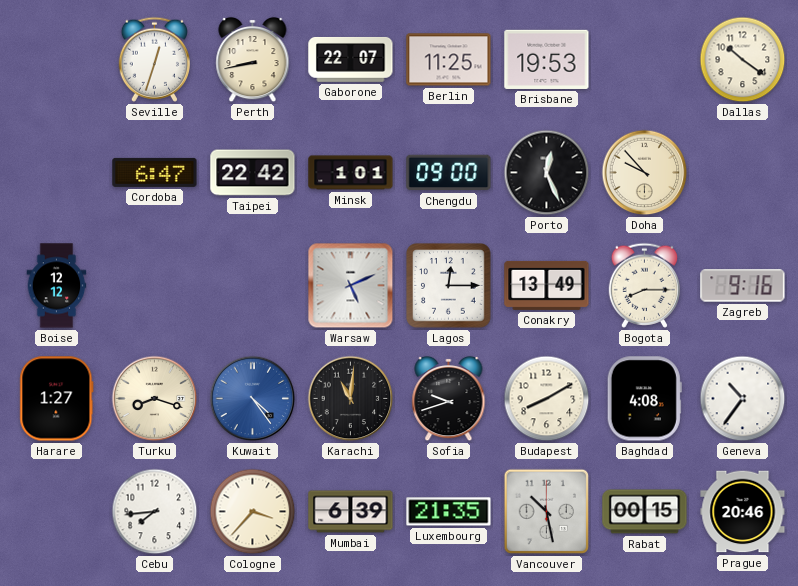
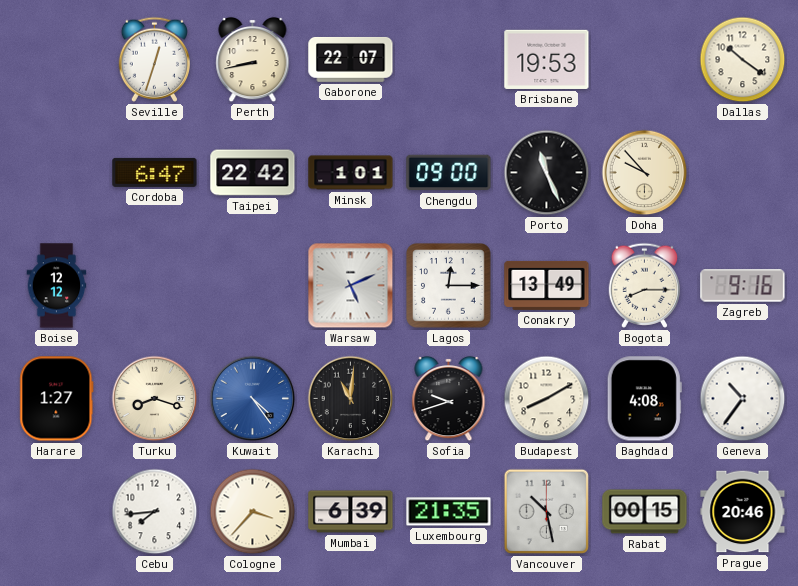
Berlin: 11:25 -> none (449, 60)
Porto: 12:26 -> 11:26 (547, 173)
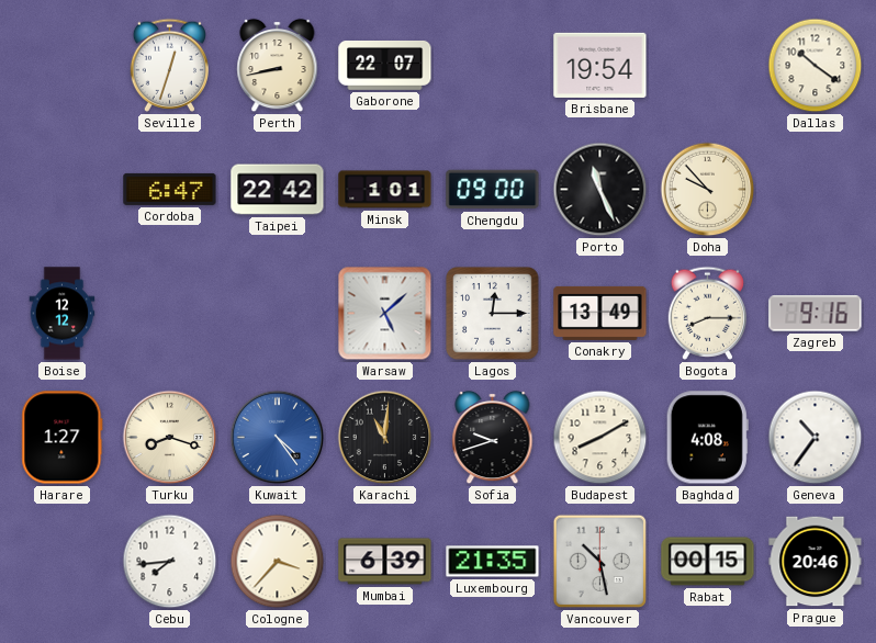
Brisbane: 19:53 -> 19:54 (600, 65)
Warsaw: 5:11 -> 5:08 (385, 314)
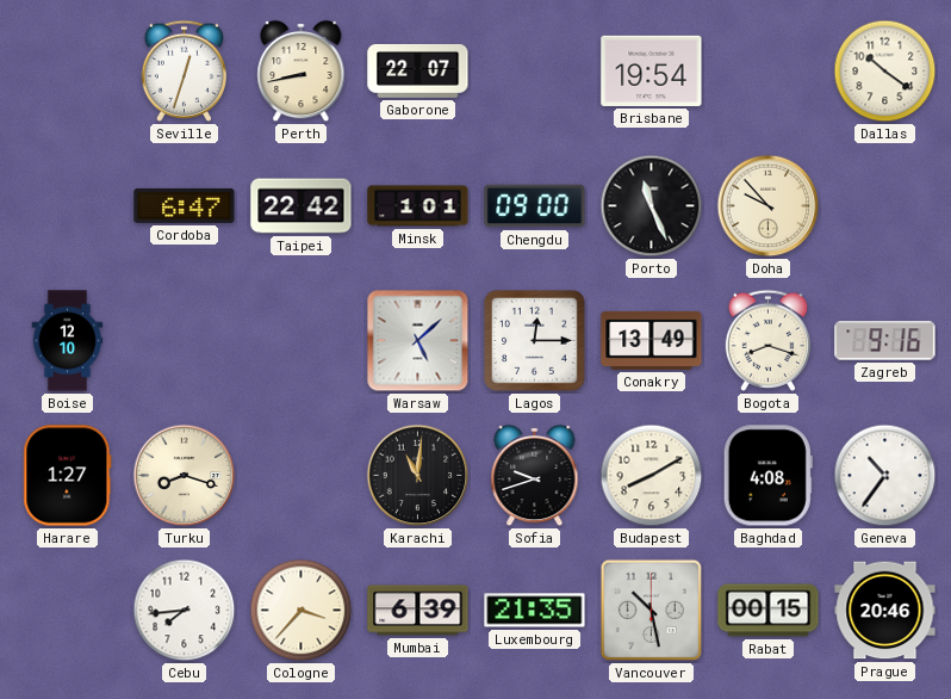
Boise: 12:12 -> 12:10 (68, 341)
Bogota: 8:15 -> 8:18 (767, 340)
Kuwait: 4:24 -> none (278, 438)
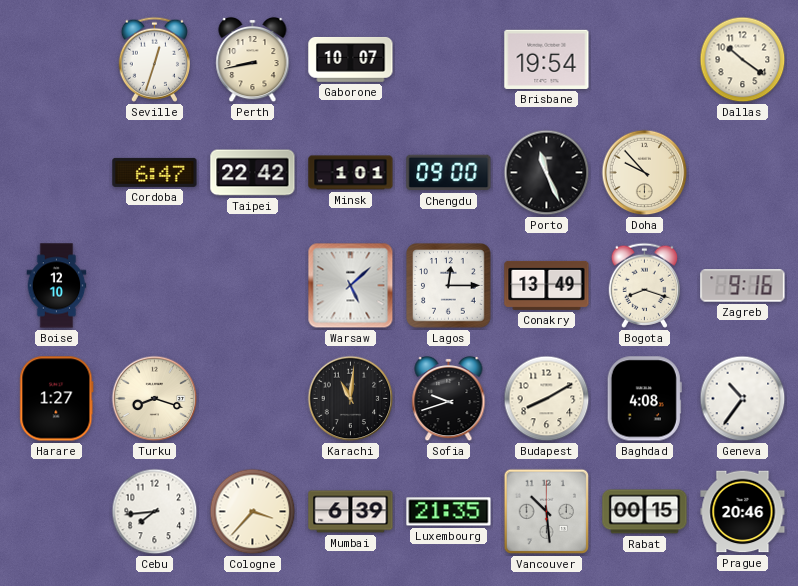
Gaborone: 22:07 -> 10:07 (351, 60)
Vancouver: 10:28 -> 10:29 (547, 512)
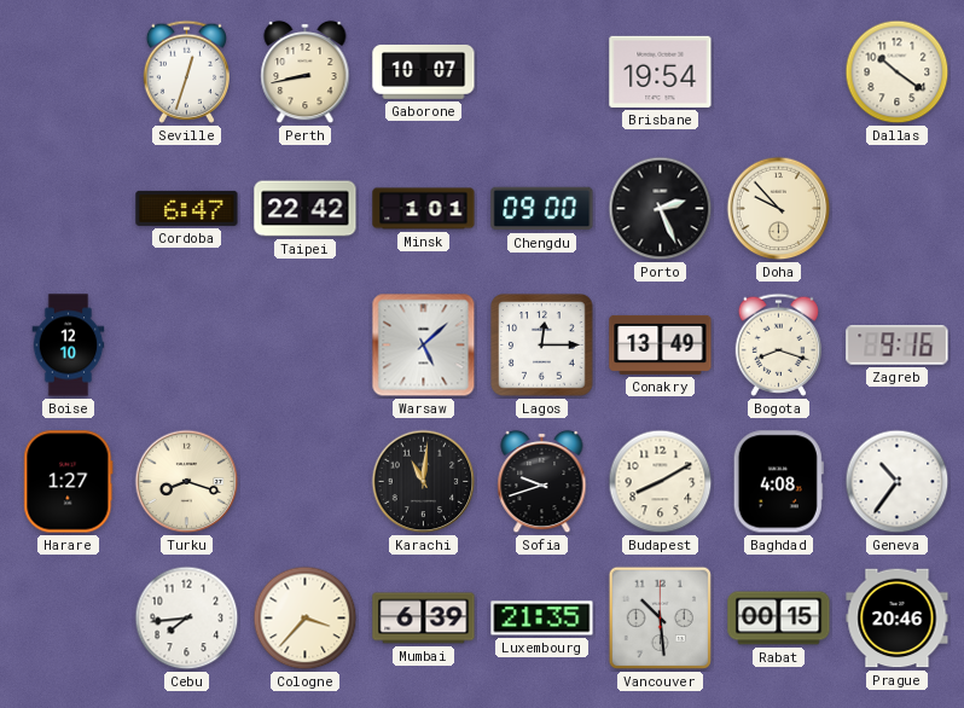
Porto: 11:26 -> 2:26 (661, 209)
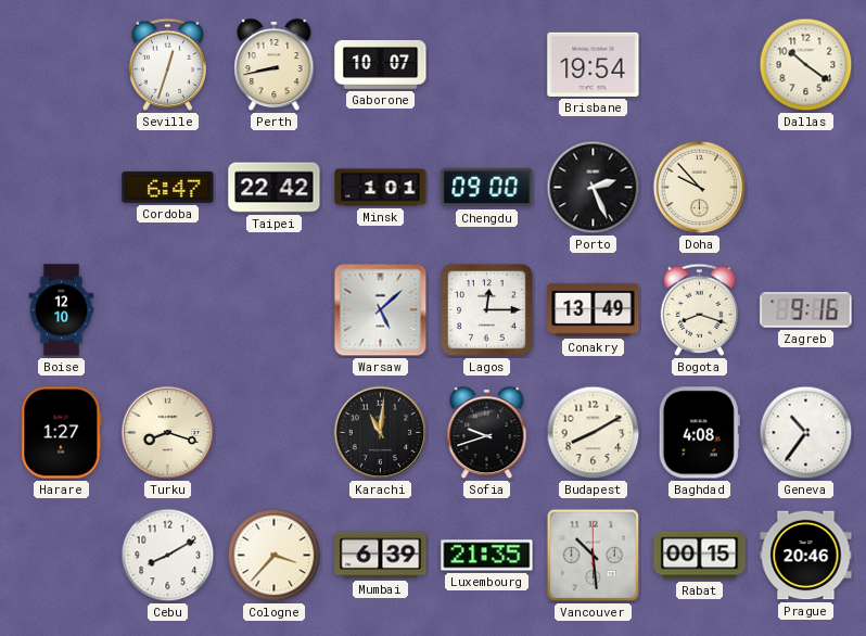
Cebu: 7:44 -> 8:10 (168, 556)
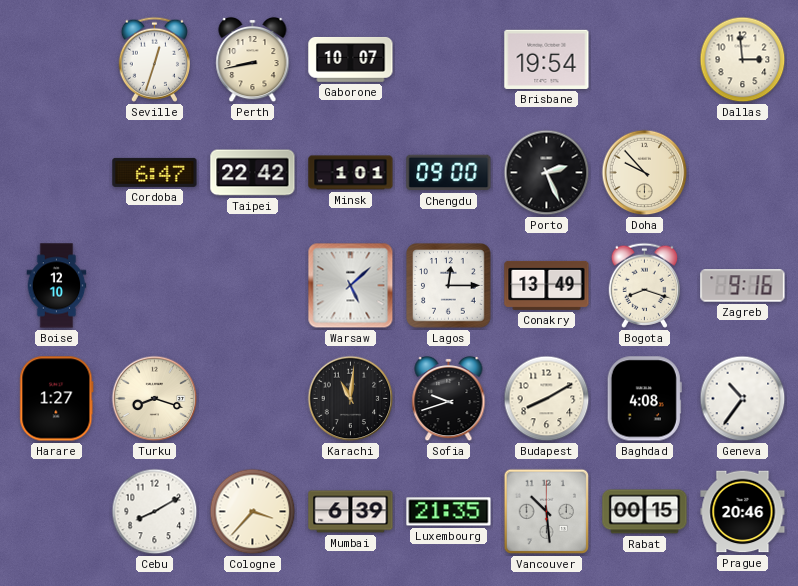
Dallas: 10:21 -> 2:59 (743, 60)
